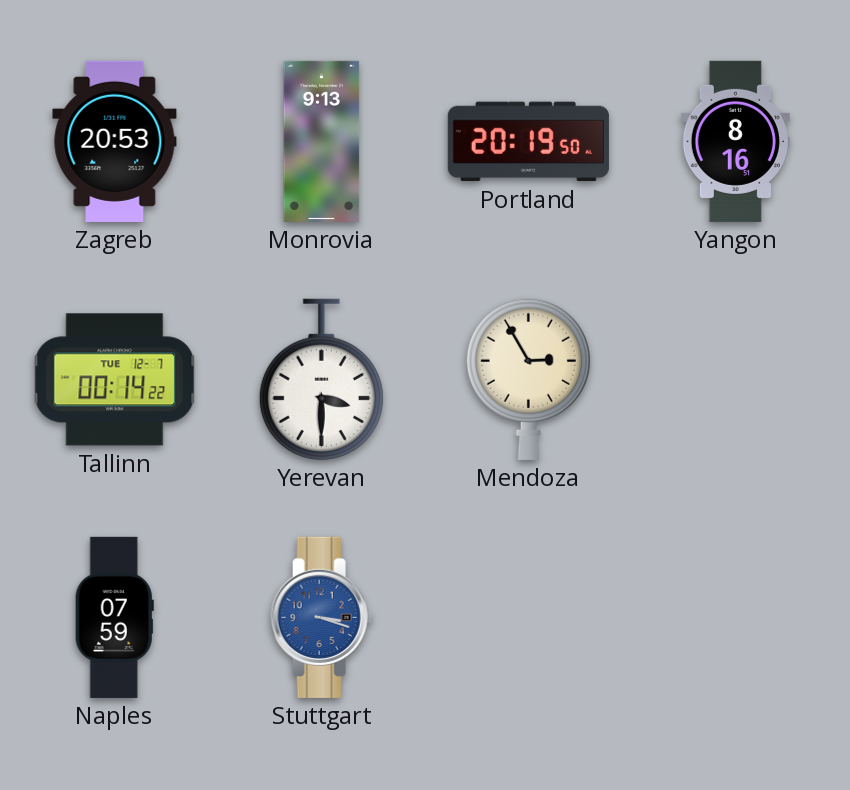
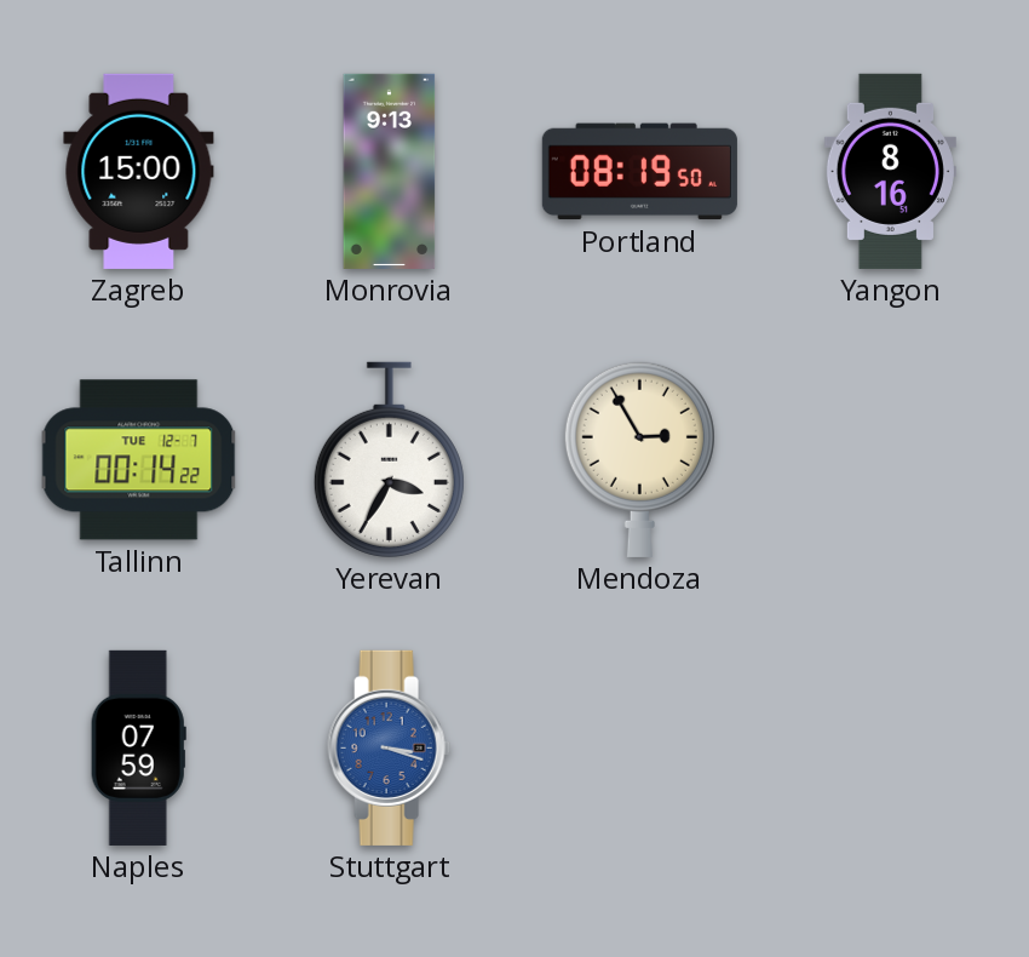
Zagreb: 20:53 -> 15:00 (139, 171)
Portland: 20:19 -> 08:19 (639, 172)
Yerevan: 3:30 -> 3:35 (389, 459)
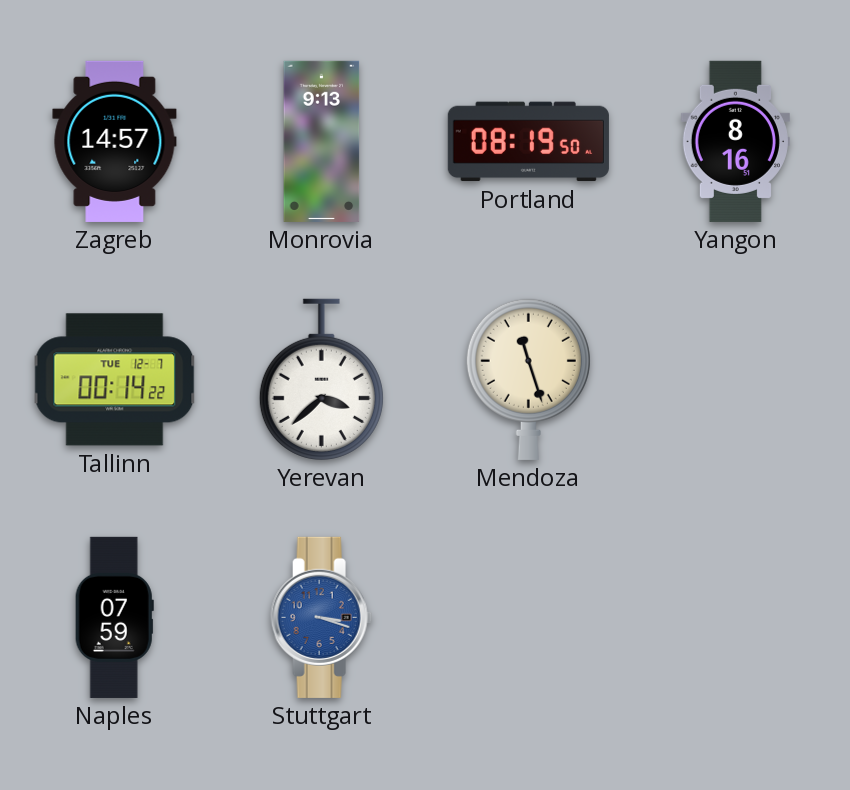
Zagreb: 15:00 -> 14:57 (115, 141)
Yerevan: 3:35 -> 3:38 (321, 379)
Mendoza: 2:55 -> 11:27 (528, 379)
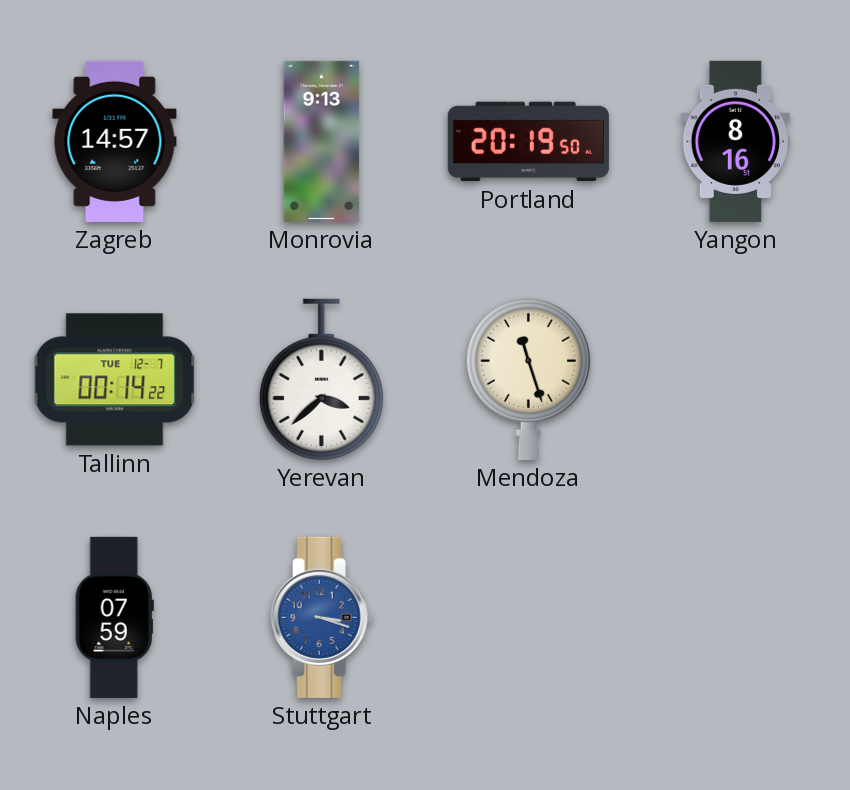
Portland: 08:19 -> 20:19 (528, 142)
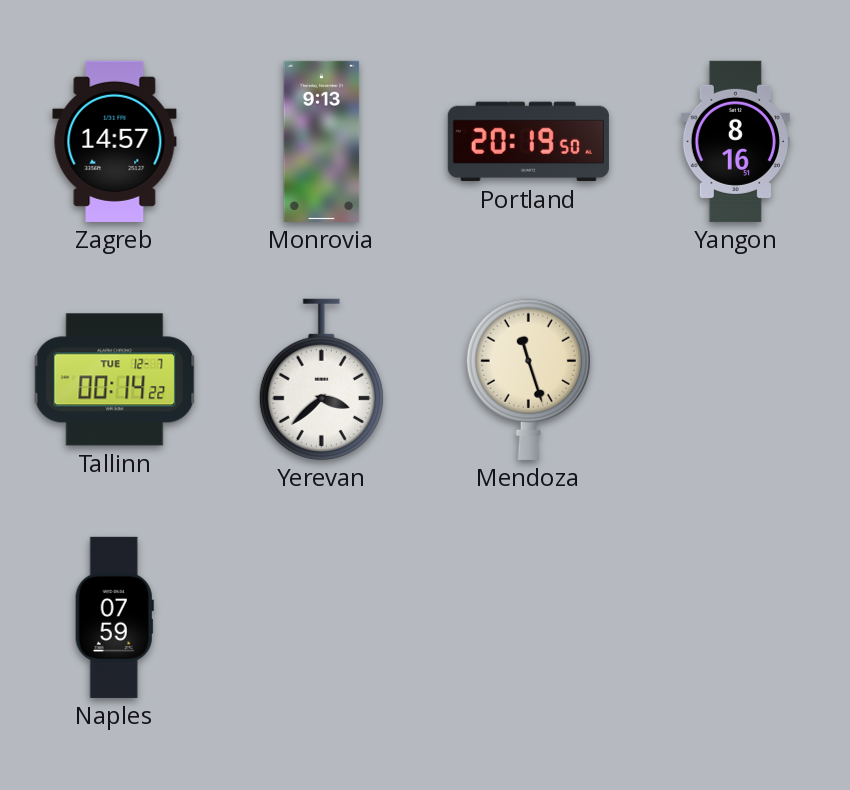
Stuttgart: 3:18 -> none (322, 617)
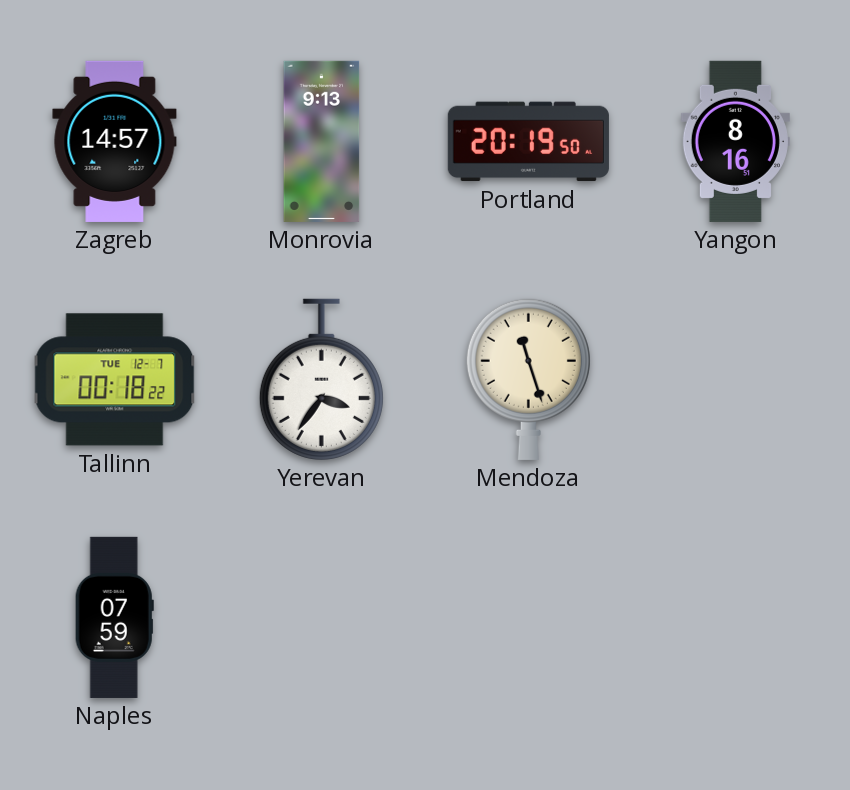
Tallinn: 00:14 -> 00:18 (115, 380)
Yerevan: 3:38 -> 3:36 (321, 379)
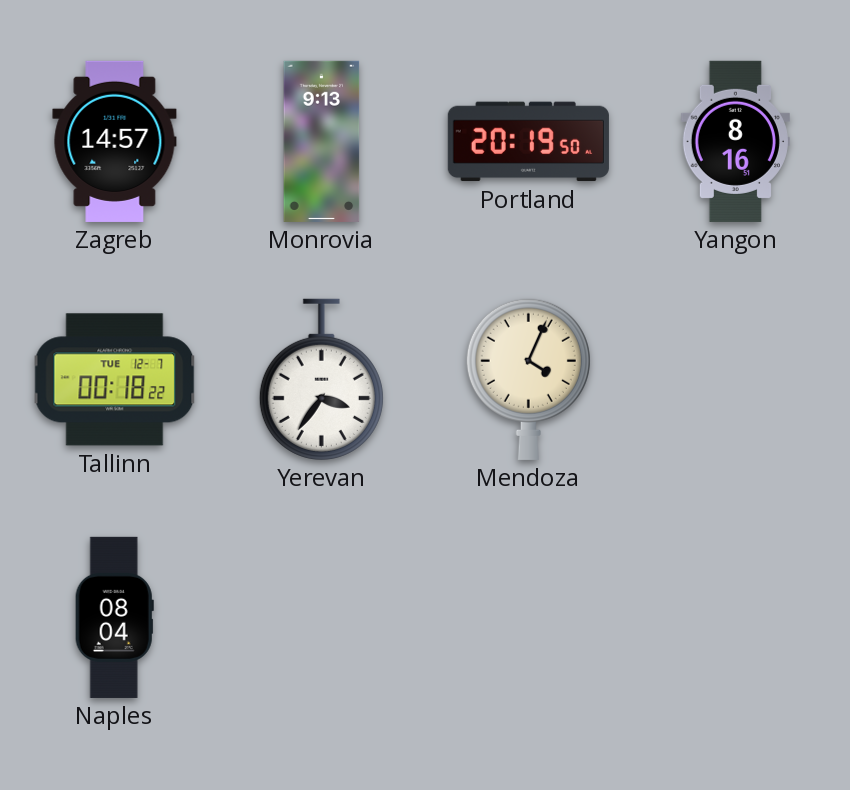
Mendoza: 11:27 -> 4:04 (528, 379)
Naples: 07:59 -> 08:04 (114, 617)
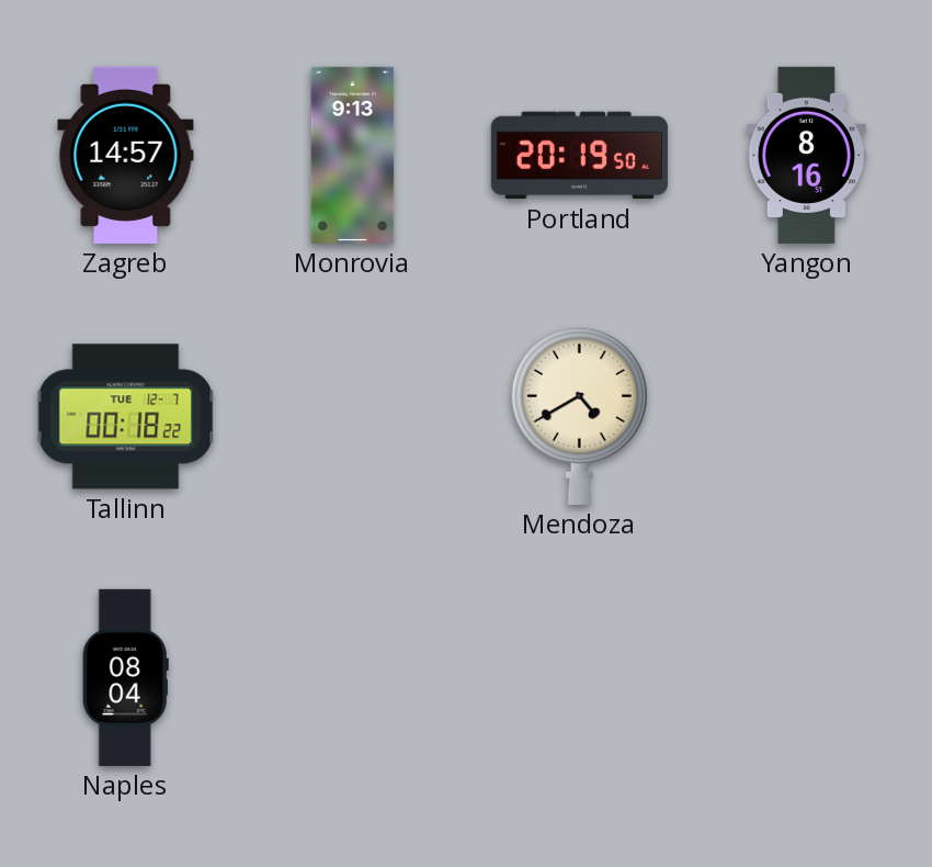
Yerevan: 3:36 -> none (321, 379)
Mendoza: 4:04 -> 4:40 (579, 416)
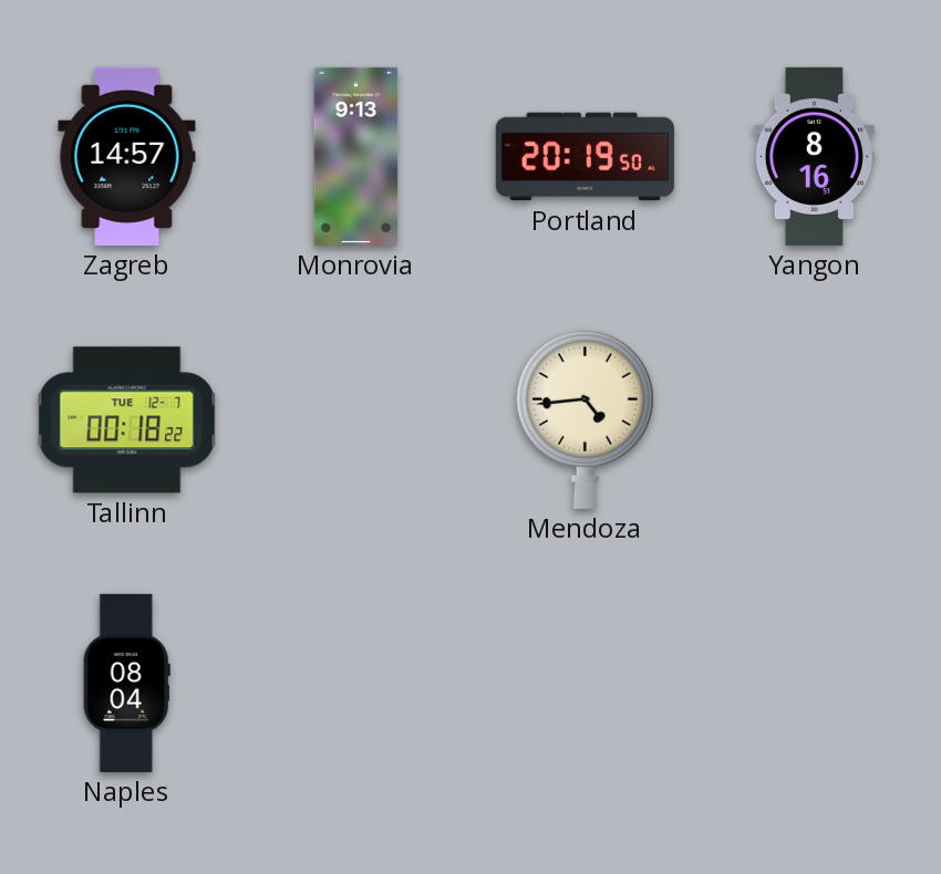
Mendoza: 4:40 -> 4:44 (585, 419)
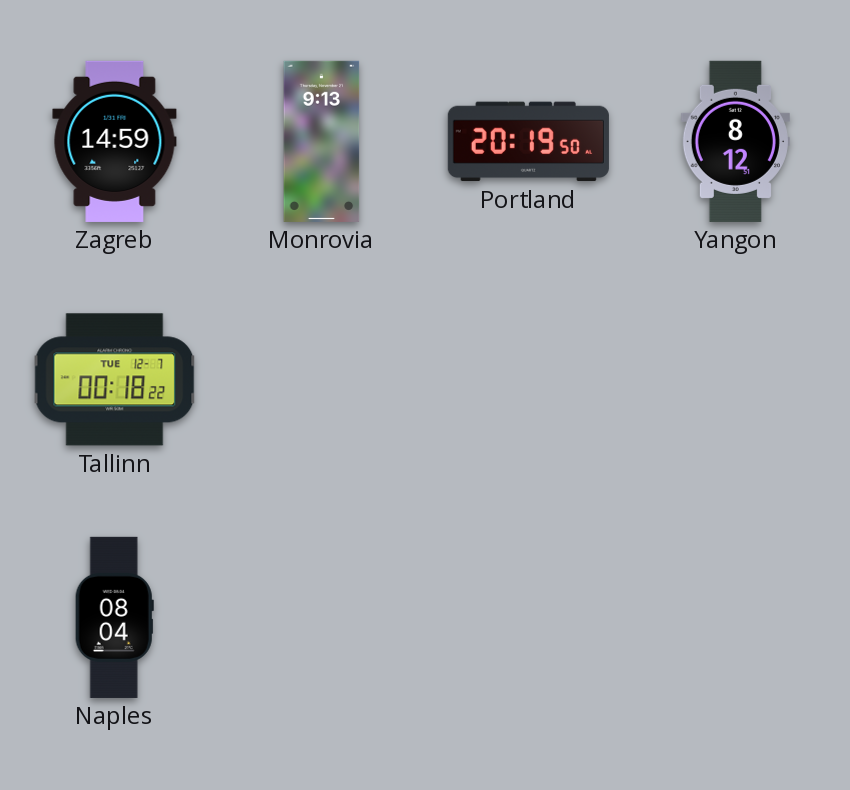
Zagreb: 14:57 -> 14:59 (115, 141)
Yangon: 8:16 -> 8:12 (735, 141)
Mendoza: 4:44 -> none (585, 419)
